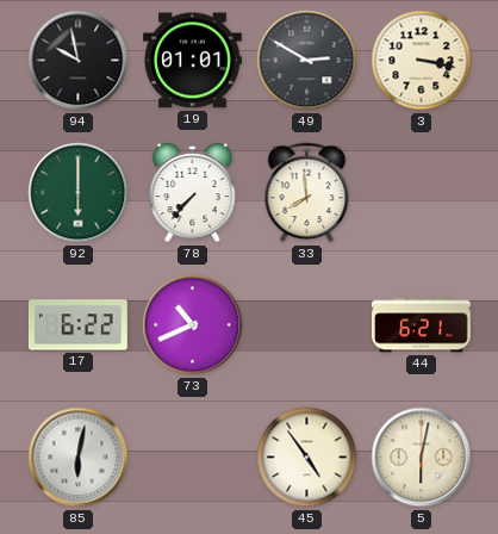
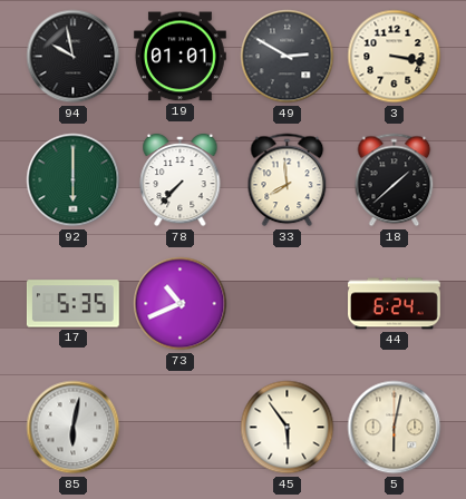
18: none -> 1:38 (395, 180)
17: 6:22 -> 5:35 (72, 304)
44: 6:21 -> 6:24 (395, 304)
45: 4:54 -> 5:54 (288, 428)
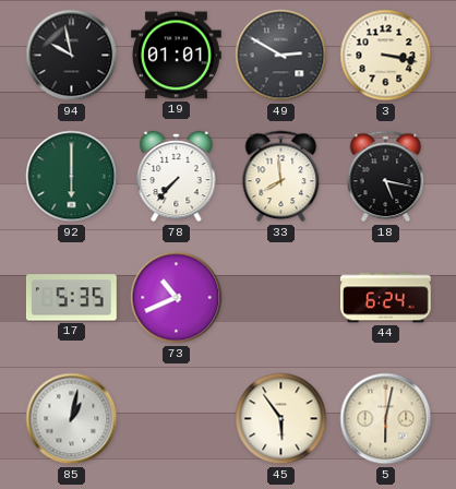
18: 1:38 -> 5:17 (386, 177)
85: 6:02 -> 1:02 (72, 419)
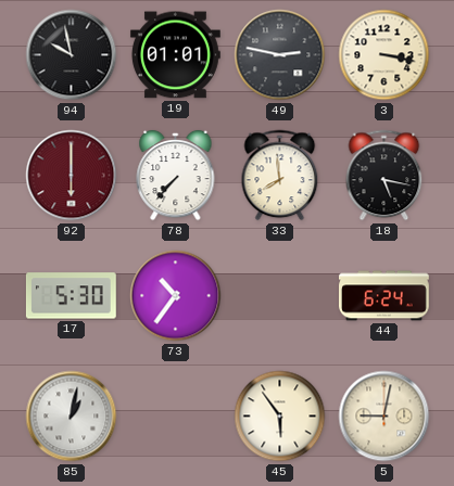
49: 2:50 -> 2:47 (280, 55)
92 dial: green -> burgundy (72, 176)
17: 5:35 -> 5:30 (71, 296)
73: 10:41 -> 10:36 (176, 296)
5: 6:02 -> 9:02 (384, 417)
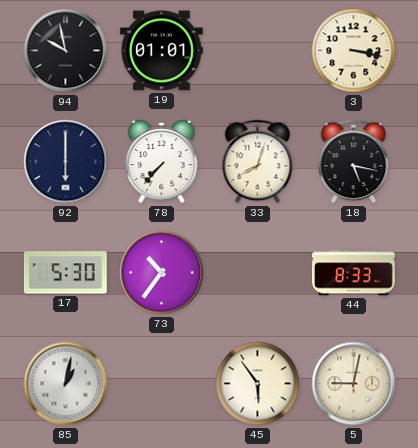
49: 2:47 -> none (280, 55)
92 dial: burgundy -> navy (66, 162)
33: 7:59 -> 8:03 (258, 162)
44: 6:24 -> 8:33 (354, 273)
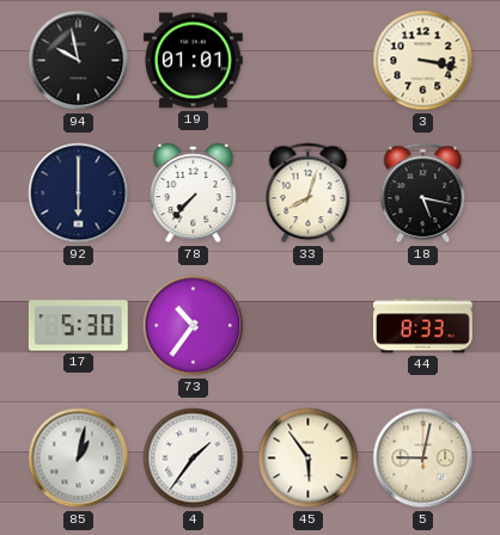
4: none -> 1:36 (194, 459)
